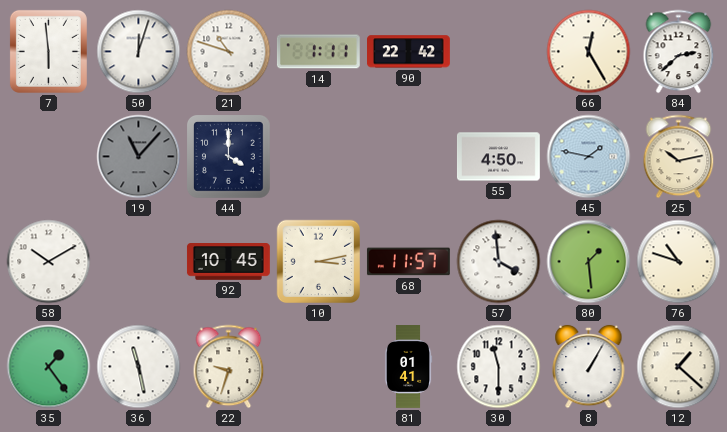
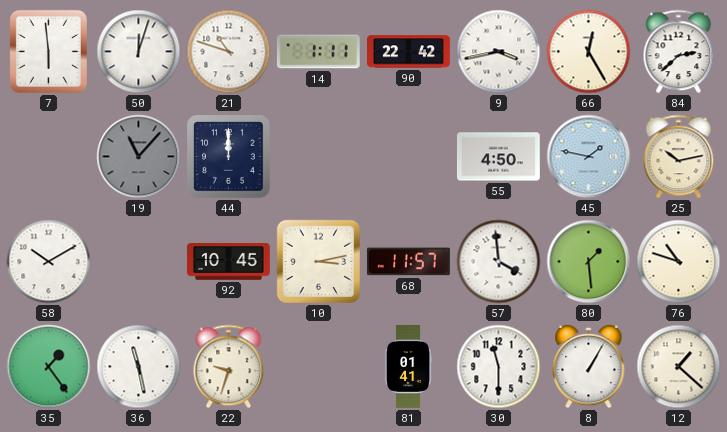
9: none -> 3:43 (499, 52)
44: 4:00 -> 12:00 (229, 157)
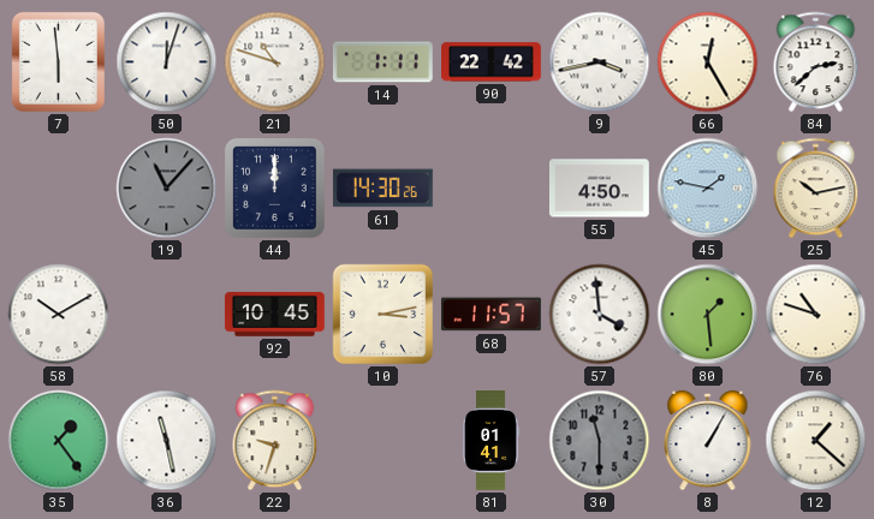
61: none -> 14:30 (382, 189)
30 dial: white -> grey (600, 441)
